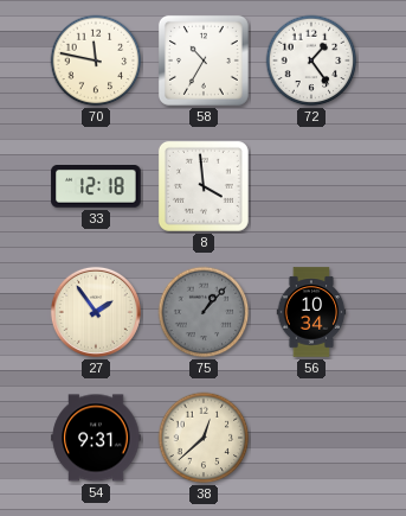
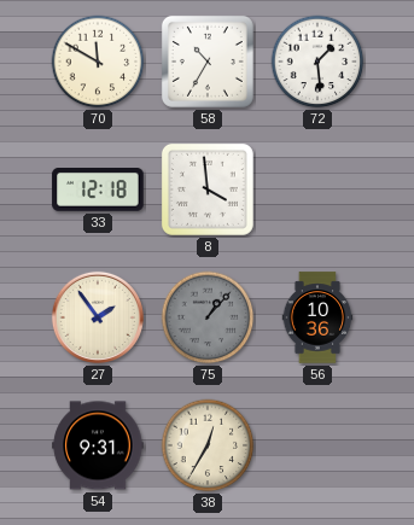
70: 11:47 -> 11:50 (98, 62)
72: 1:24 -> 1:29 (317, 62)
56: 10:34 -> 10:36 (317, 317)
38: 12:38 -> 12:35 (208, 445)
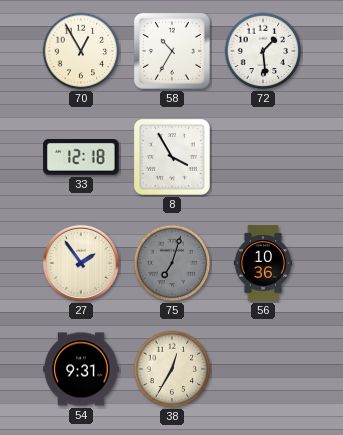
70: 11:50 -> 12:55 (81, 51)
8: 3:59 -> 3:55 (172, 157)
75: 1:07 -> 7:03 (172, 263)
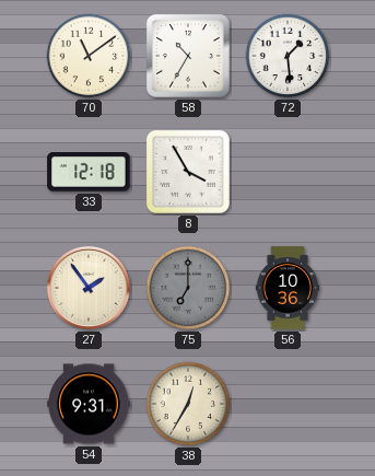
70: 12:55 -> 11:09 (89, 56)
75: 7:03 -> 7:00 (188, 288)
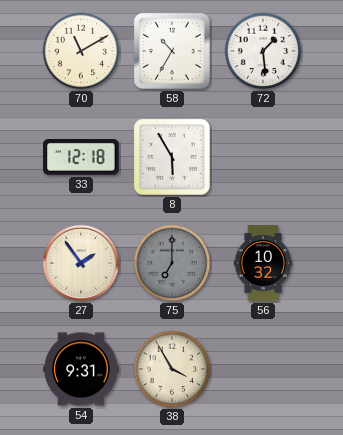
70: 11:09 -> 11:10 (81, 51)
8: 3:55 -> 5:55 (172, 157)
56: 10:36 -> 10:32 (263, 263)
38: 12:35 -> 3:55 (172, 369)
